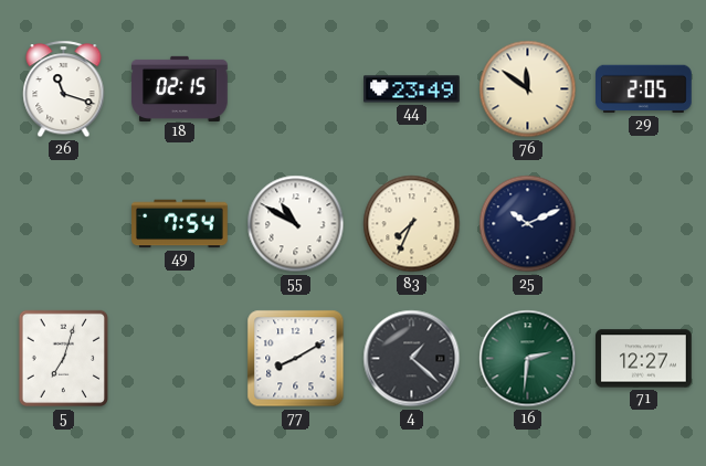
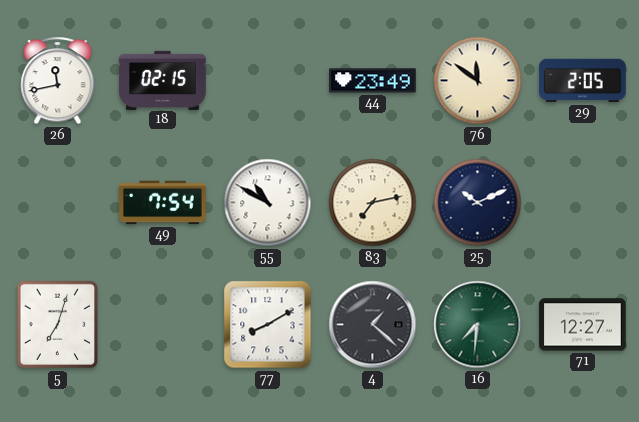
26: 11:18 -> 11:43 (58, 81)
83: 7:34 -> 7:13 (373, 203)
16: 2:31 -> 7:31 (478, 325)
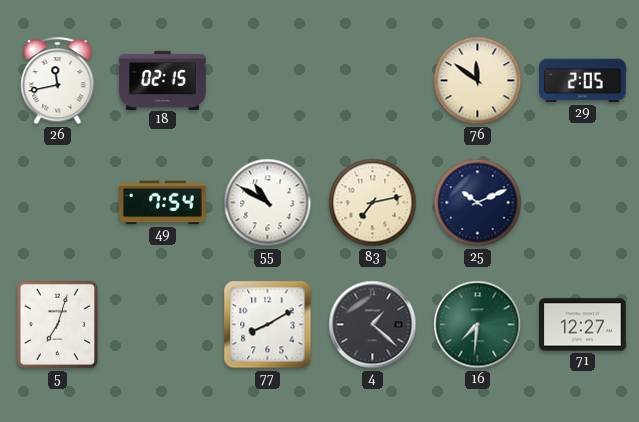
44: 23:49 -> none (373, 81)
